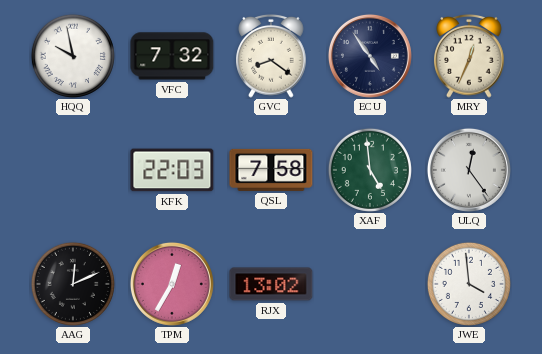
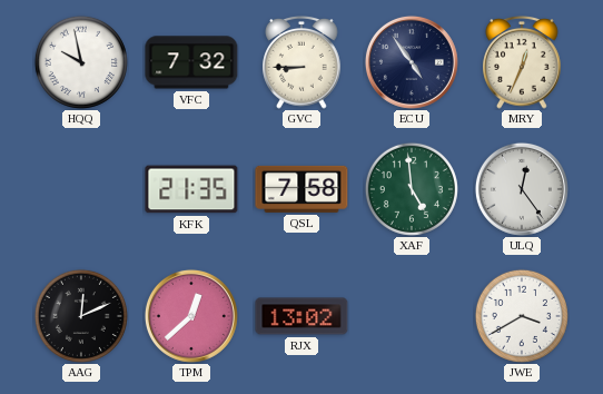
GVC: 8:21 -> 8:45 (301, 63)
KFK: 22:03 -> 21:35 (191, 189)
TPM: 12:35 -> 12:38 (191, 316)
JWE: 3:59 -> 3:40 (522, 316)
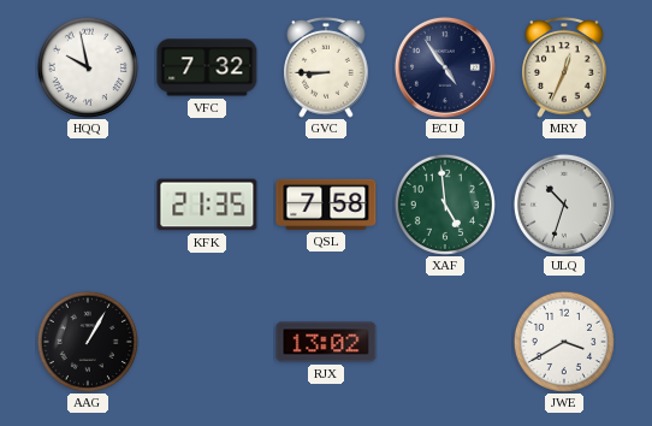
ULQ: 12:24 -> 10:33 (564, 205)
AAG: 12:11 -> 1:05 (88, 342)
TPM: 12:38 -> none (191, 316)
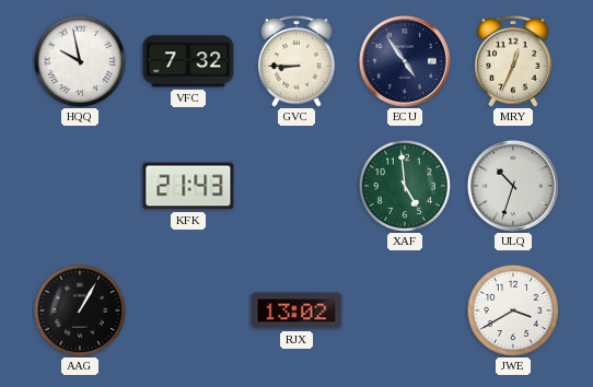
KFK: 21:35 -> 21:43 (188, 186)
QSL: 7:58 -> none (326, 205)
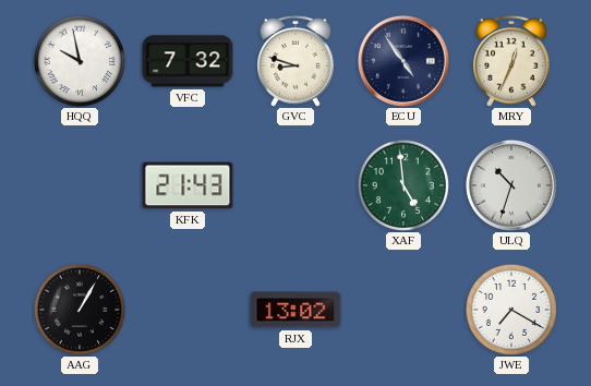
GVC: 8:45 -> 8:48 (295, 62)
JWE: 3:40 -> 7:20 (511, 310)
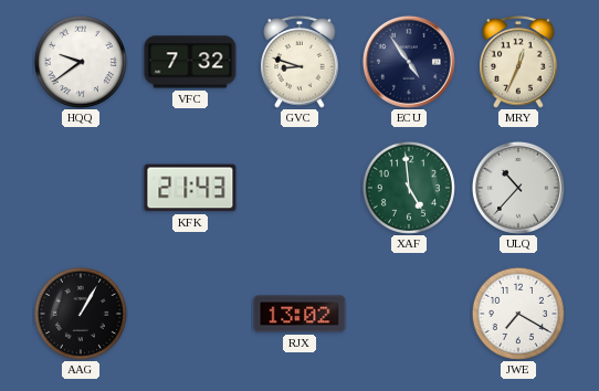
HQQ: 9:58 -> 9:39 (81, 62)
ULQ: 10:33 -> 10:37 (518, 188)
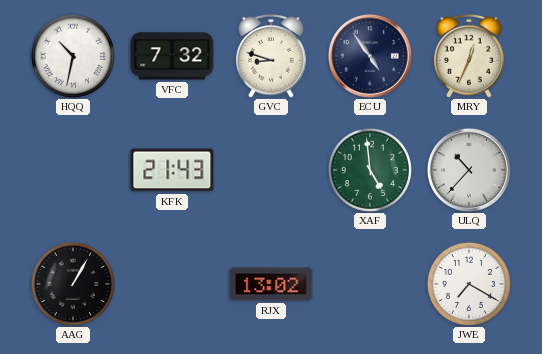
HQQ: 9:39 -> 10:32 (73, 56)
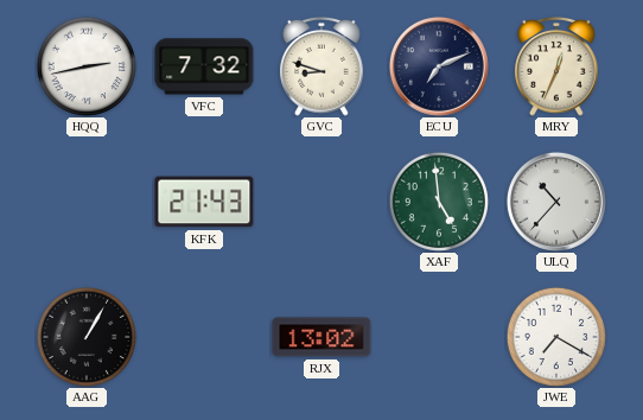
HQQ: 10:32 -> 2:43 (87, 66)
ECU: 4:54 -> 7:11 (439, 66)
